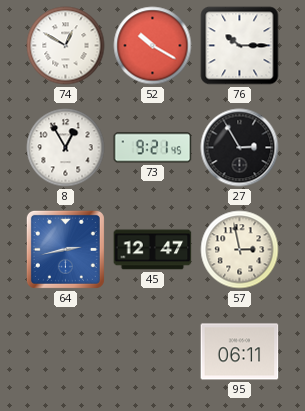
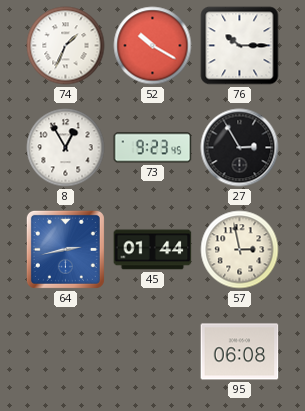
74: 12:50 -> 1:34 (66, 46)
73: 9:21 -> 9:23 (153, 148)
45: 12:47 -> 01:44 (153, 250)
95: 06:11 -> 06:08 (240, 352)
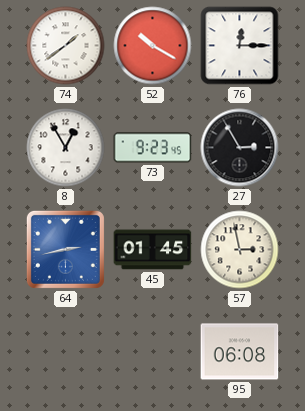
74: 1:34 -> 1:39 (66, 46)
76: 10:15 -> 12:15 (240, 46)
45: 01:44 -> 01:45 (153, 250)
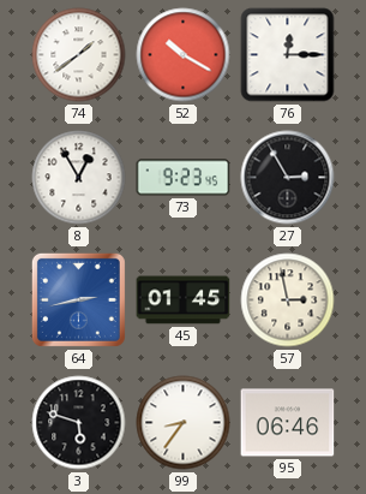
3: none -> 5:48 (79, 423)
99: none -> 8:36 (184, 423)
95: 06:08 -> 06:46 (288, 423)
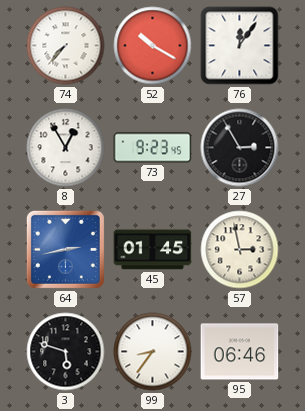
74: 1:39 -> 7:37 (66, 46)
76: 12:15 -> 12:06 (240, 46)
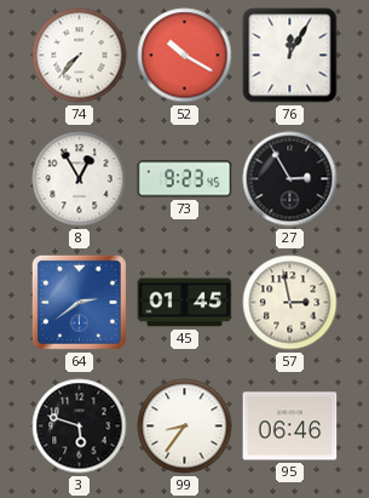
76: 12:06 -> 12:05 (290, 56)
64: 2:43 -> 2:39 (79, 302)
